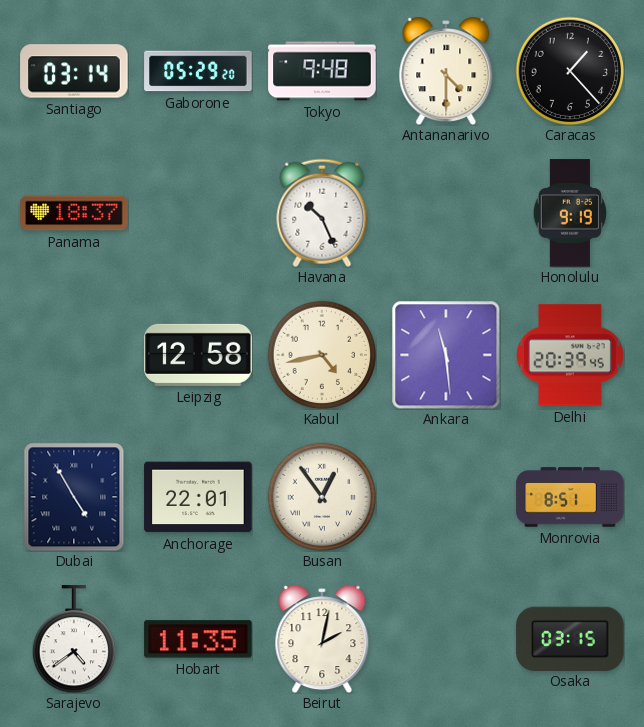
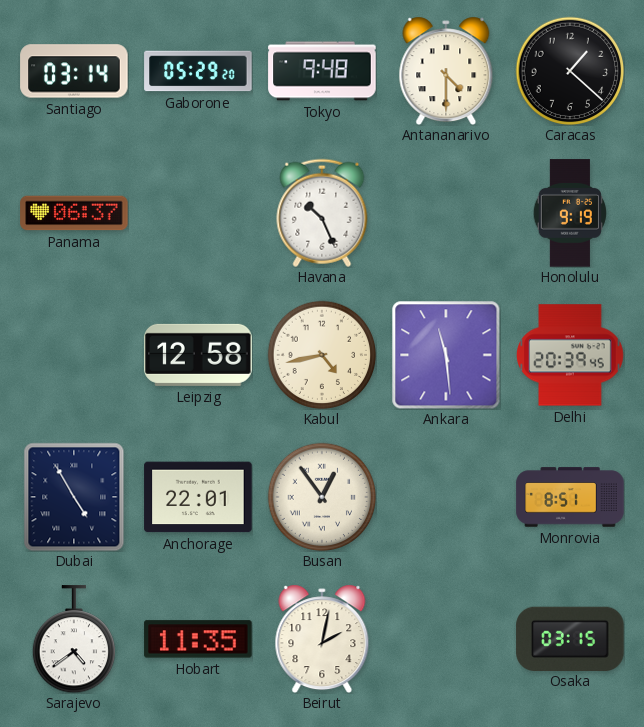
Caracas: 1:23 -> 1:22 (570, 71)
Panama: 18:37 -> 06:37 (74, 213)
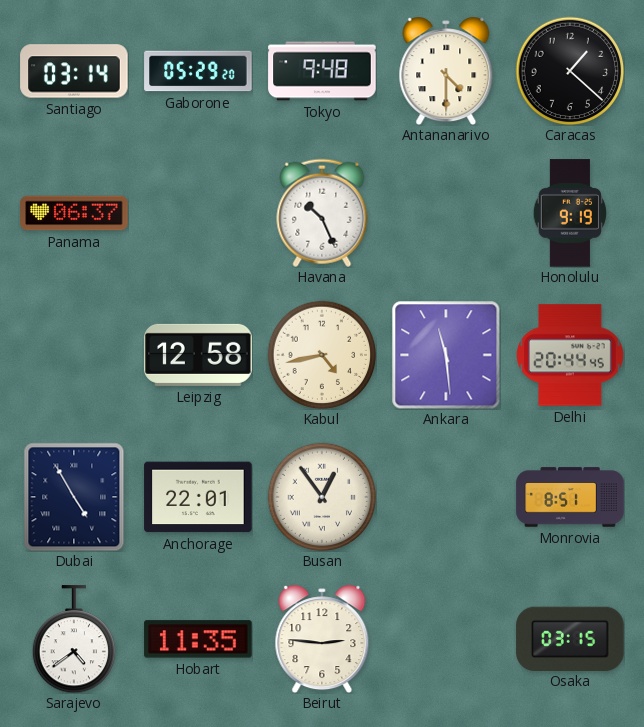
Delhi: 20:39 -> 20:44 (571, 355)
Beirut: 2:02 -> 2:46 (322, 639)
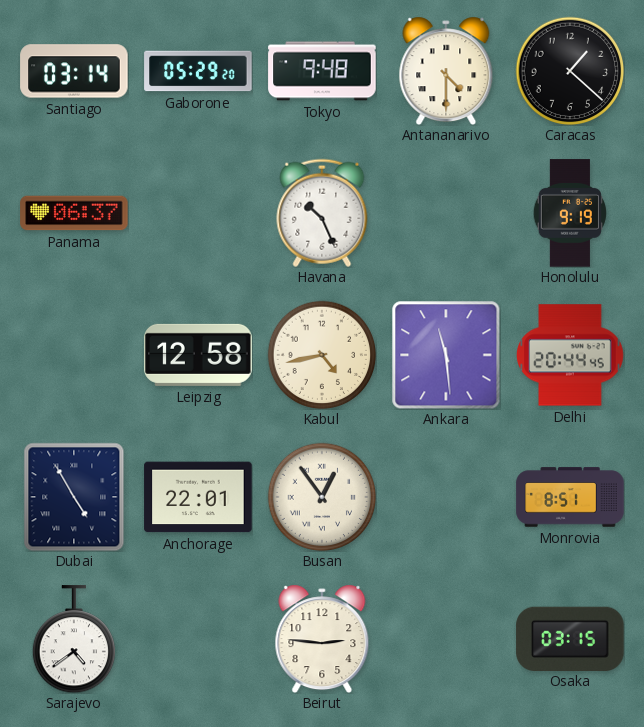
Hobart: 11:35 -> none (198, 639)
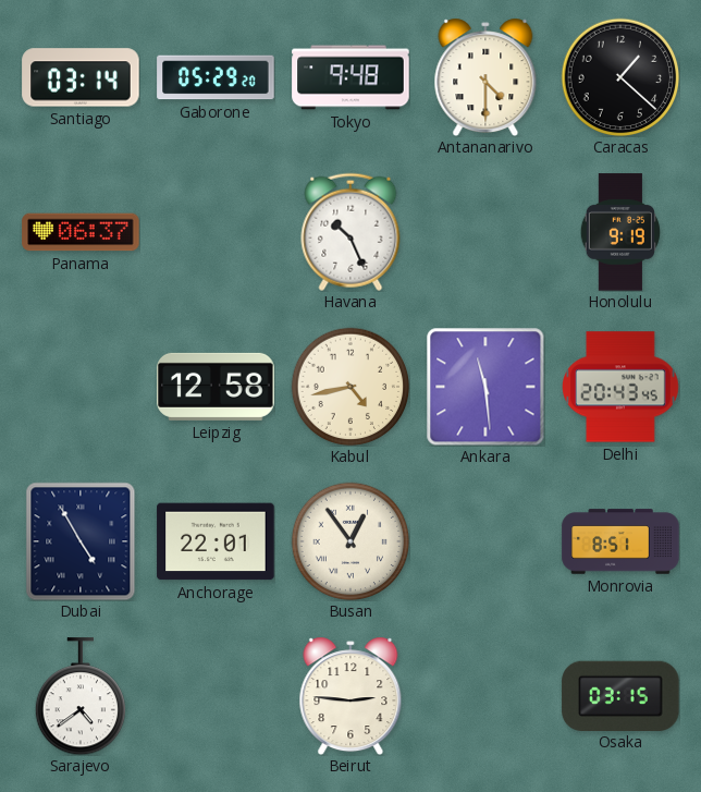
Delhi: 20:44 -> 20:43 (622, 387)
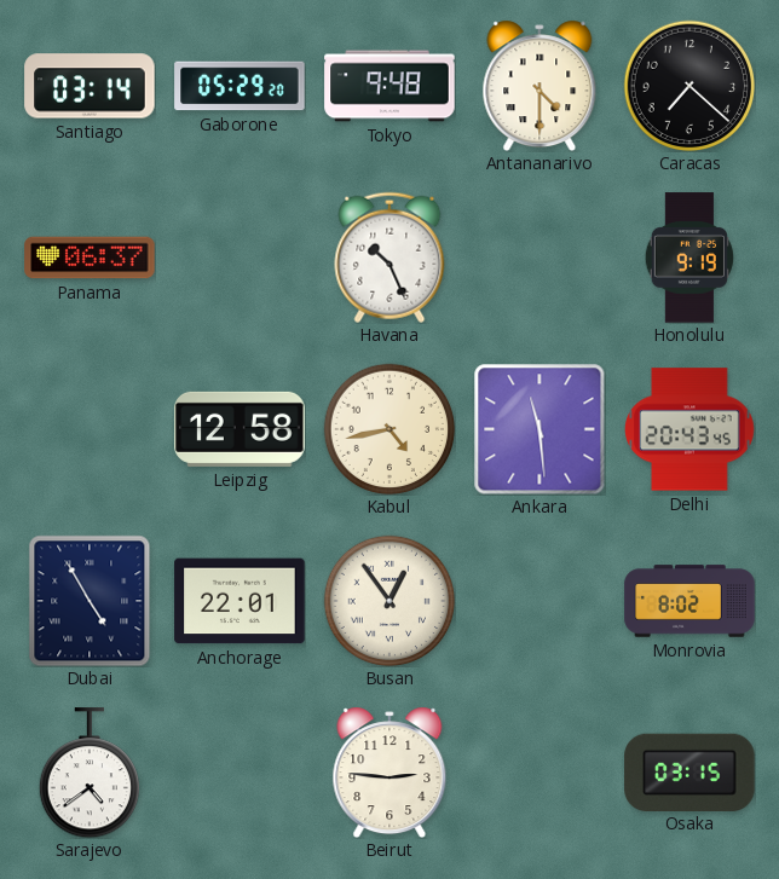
Caracas: 1:22 -> 7:22 (689, 86)
Monrovia: 8:51 -> 8:02 (689, 601)
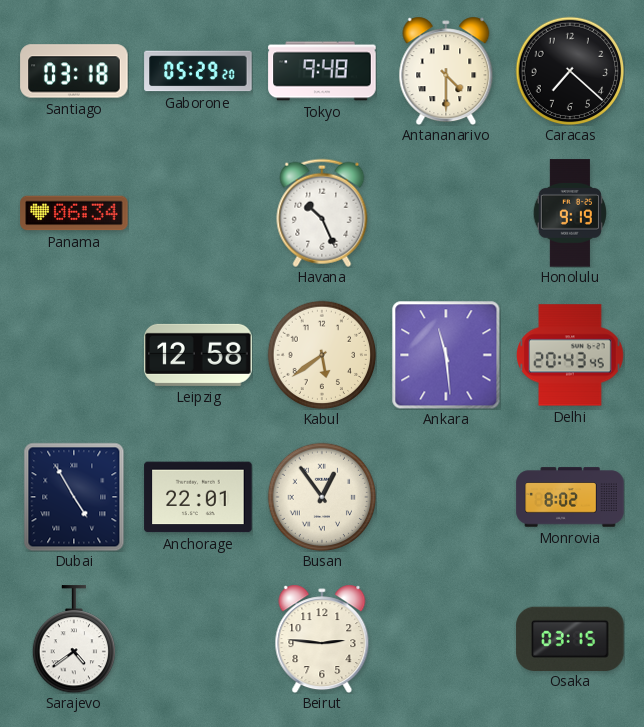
Santiago: 03:14 -> 03:18 (74, 71)
Panama: 06:37 -> 06:34 (74, 213)
Kabul: 4:43 -> 5:39 (322, 355)
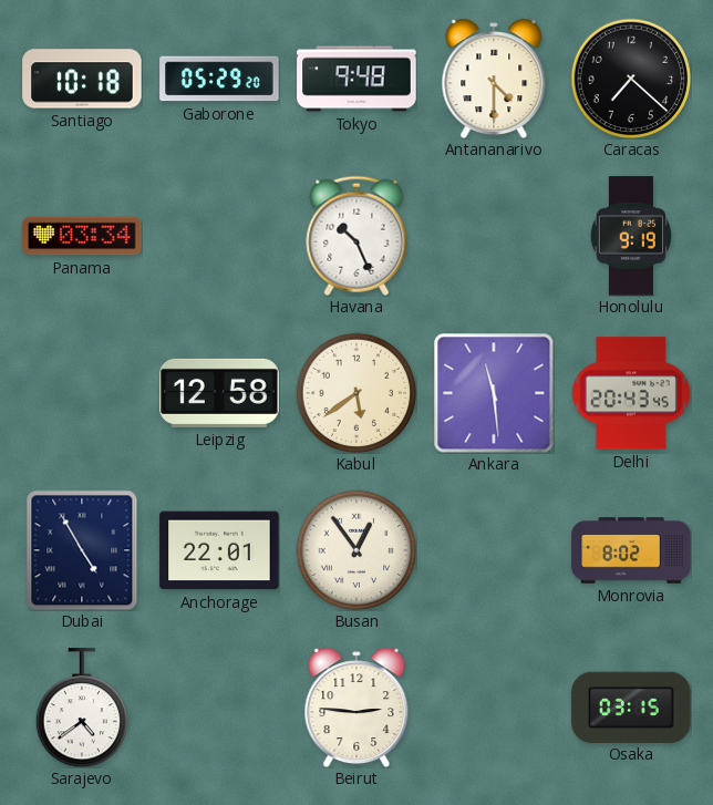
Santiago: 03:18 -> 10:18 (82, 79)
Panama: 06:34 -> 03:34 (82, 236)
